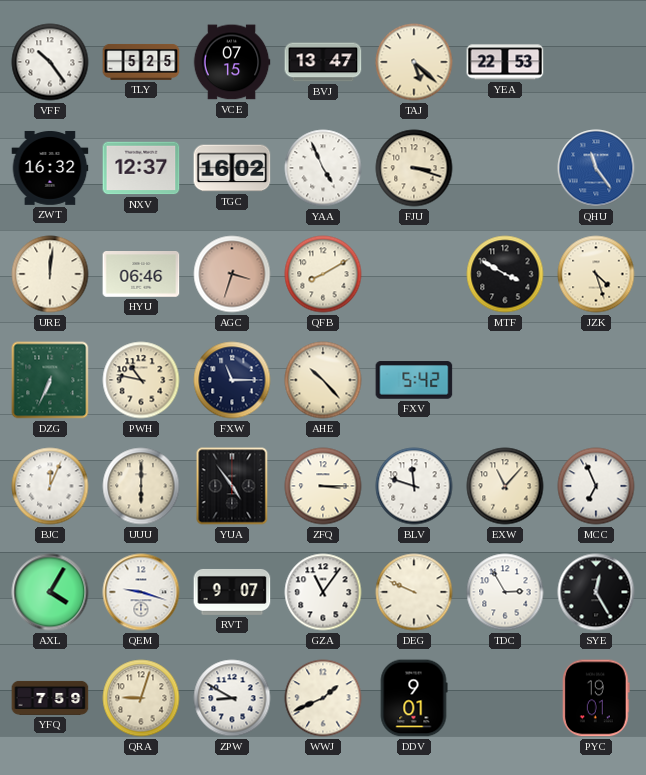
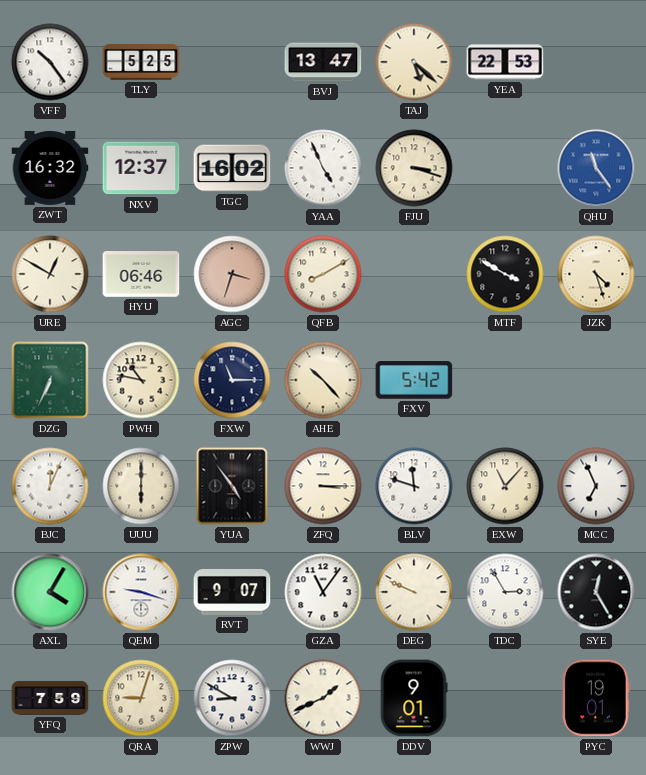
VCE: 07:15 -> none (232, 62)
URE: 12:01 -> 12:50 (50, 274)
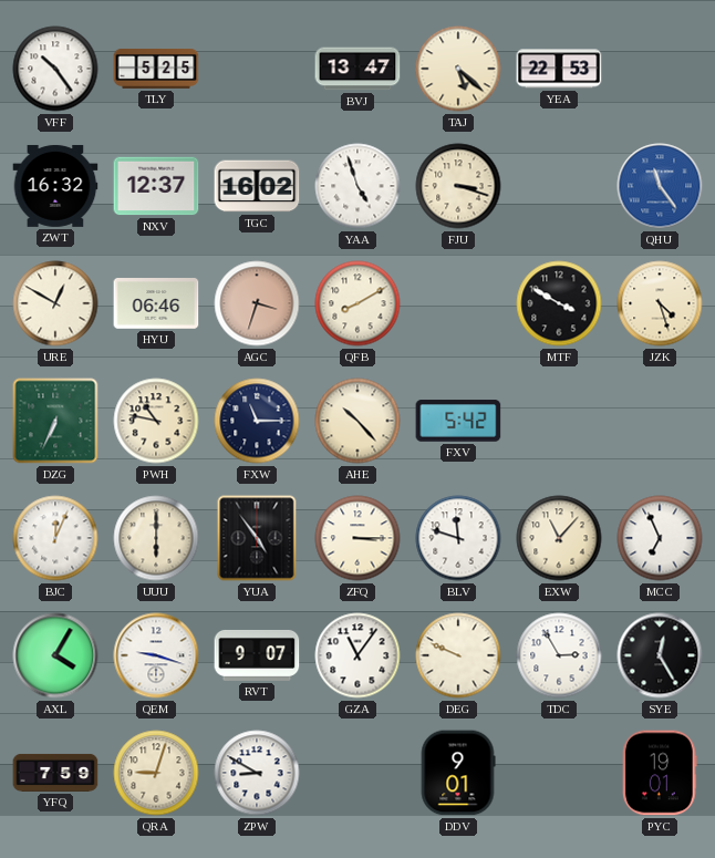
YAA: 4:56 -> 4:57 (357, 186)
WWJ: 1:41 -> none (323, 698)
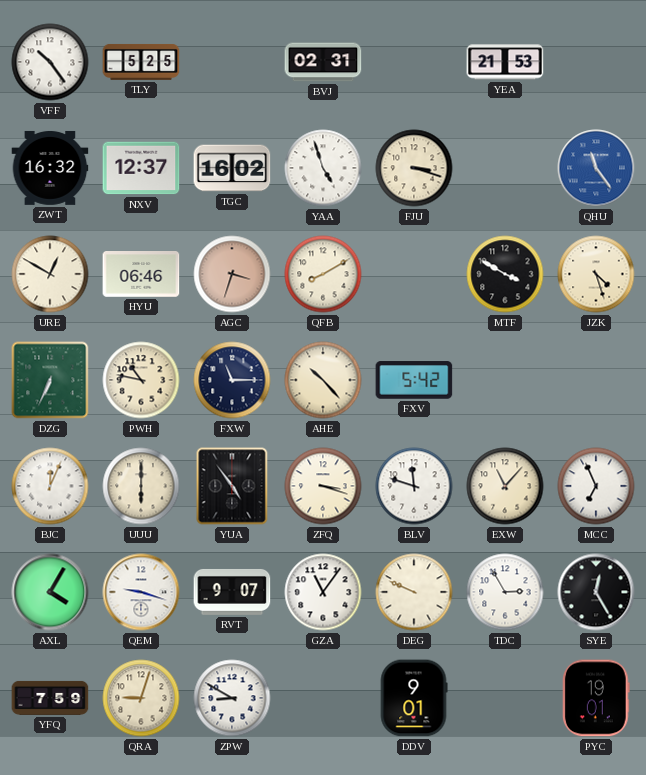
BVJ: 13:47 -> 02:31 (323, 62)
TAJ: 5:22 -> none (458, 69)
YEA: 22:53 -> 21:53 (505, 62)
ZFQ: 3:15 -> 3:18 (323, 486)
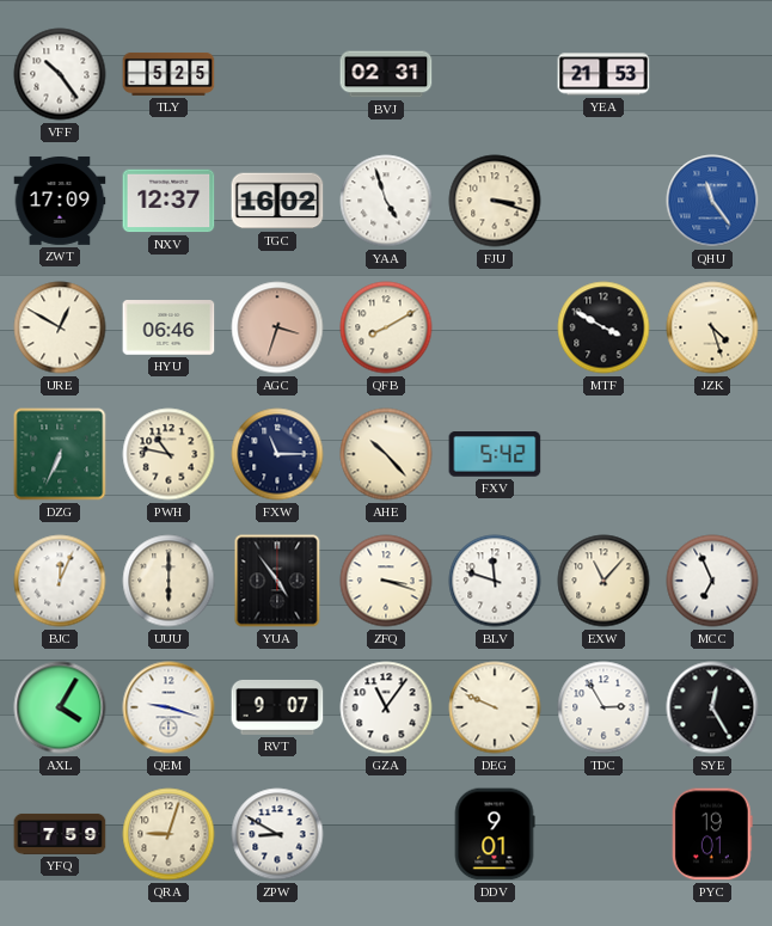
ZWT: 16:32 -> 17:09 (60, 201)
